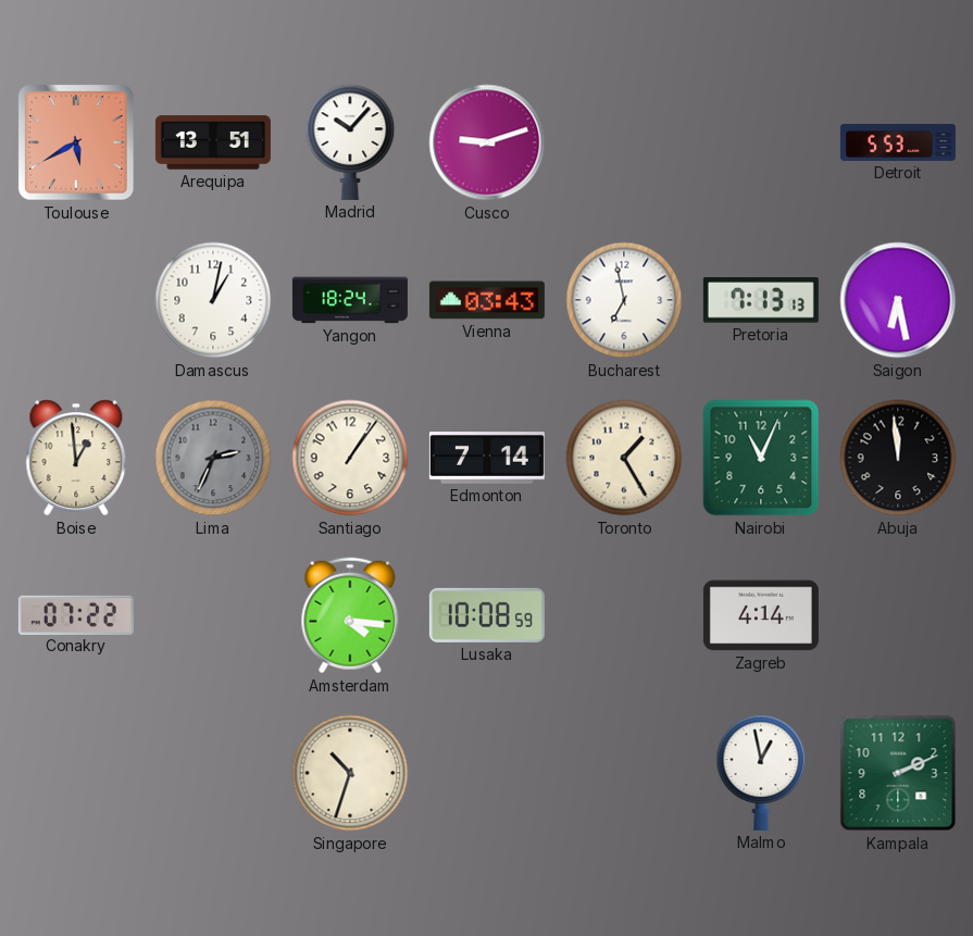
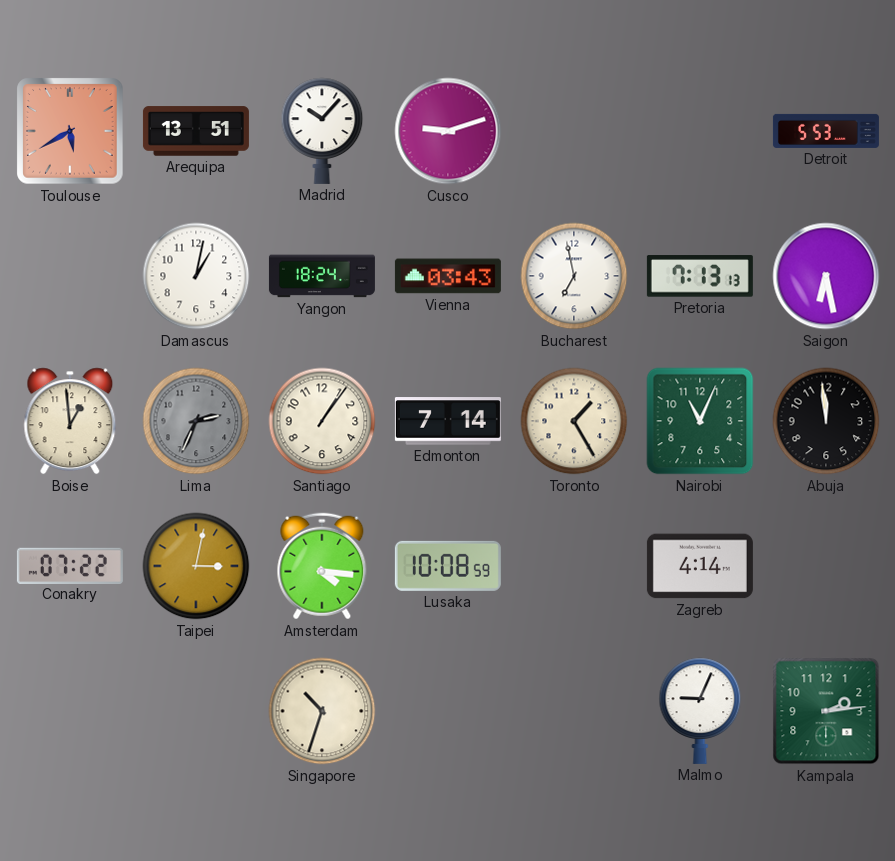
Taipei: none -> 3:02 (196, 566)
Malmo: 12:58 -> 9:04 (700, 711)
Kampala: 2:11 -> 2:14 (826, 711)
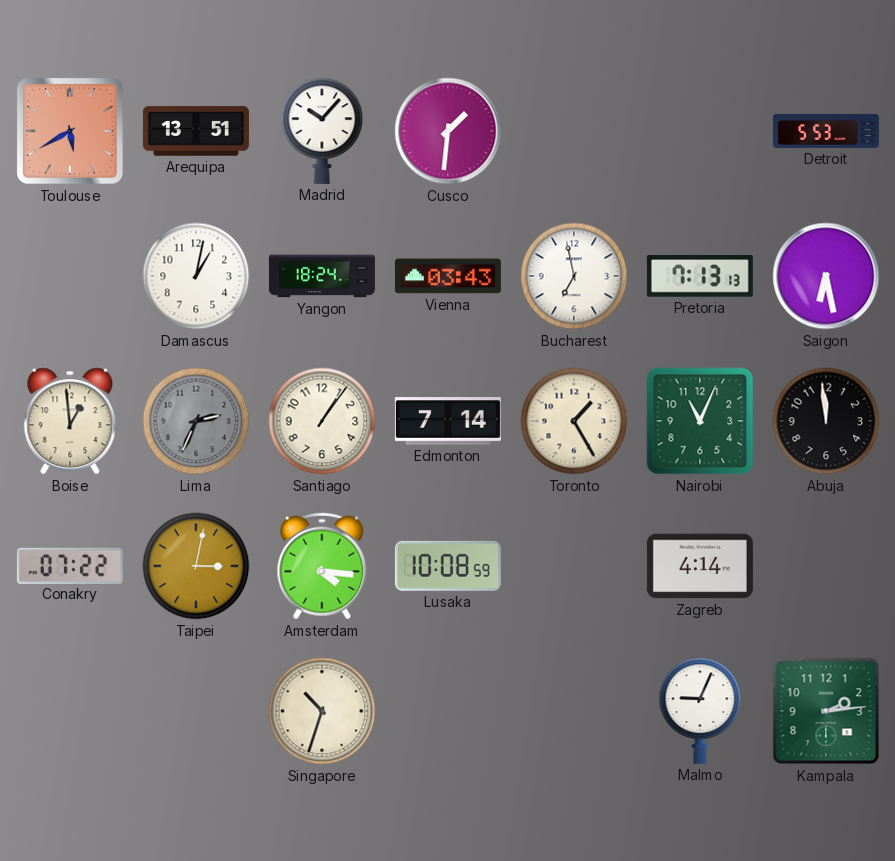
Cusco: 9:12 -> 1:31 (448, 131)
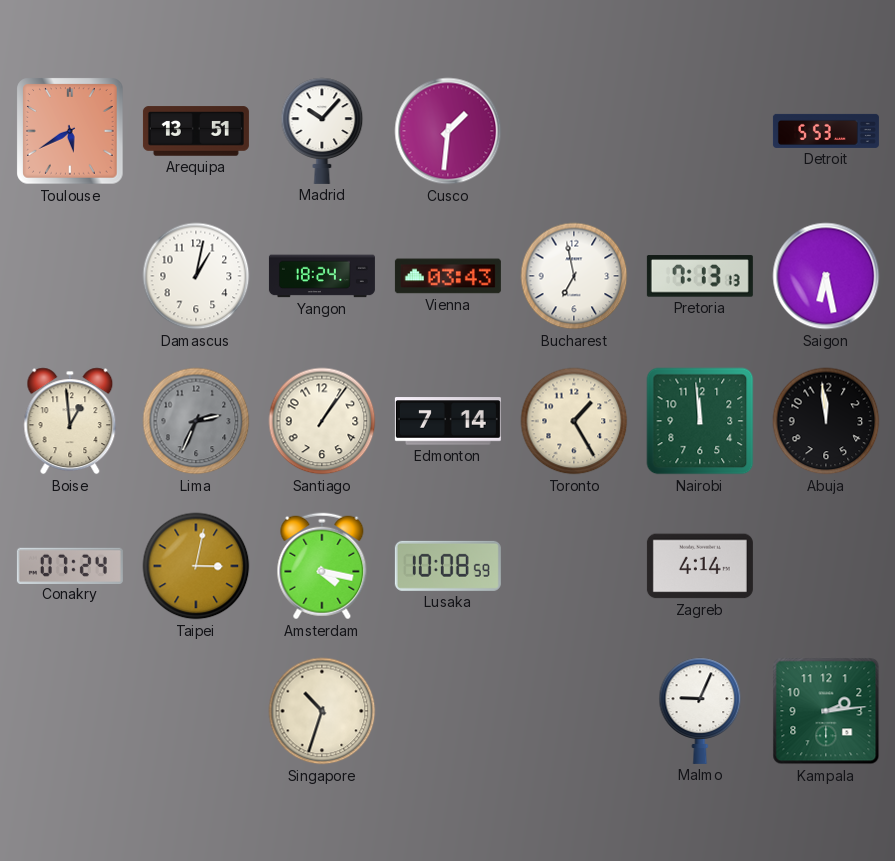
Nairobi: 11:04 -> 11:59 (700, 421)
Conakry: 07:22 -> 07:24 (70, 565)
Amsterdam: 4:16 -> 4:17 (322, 566)
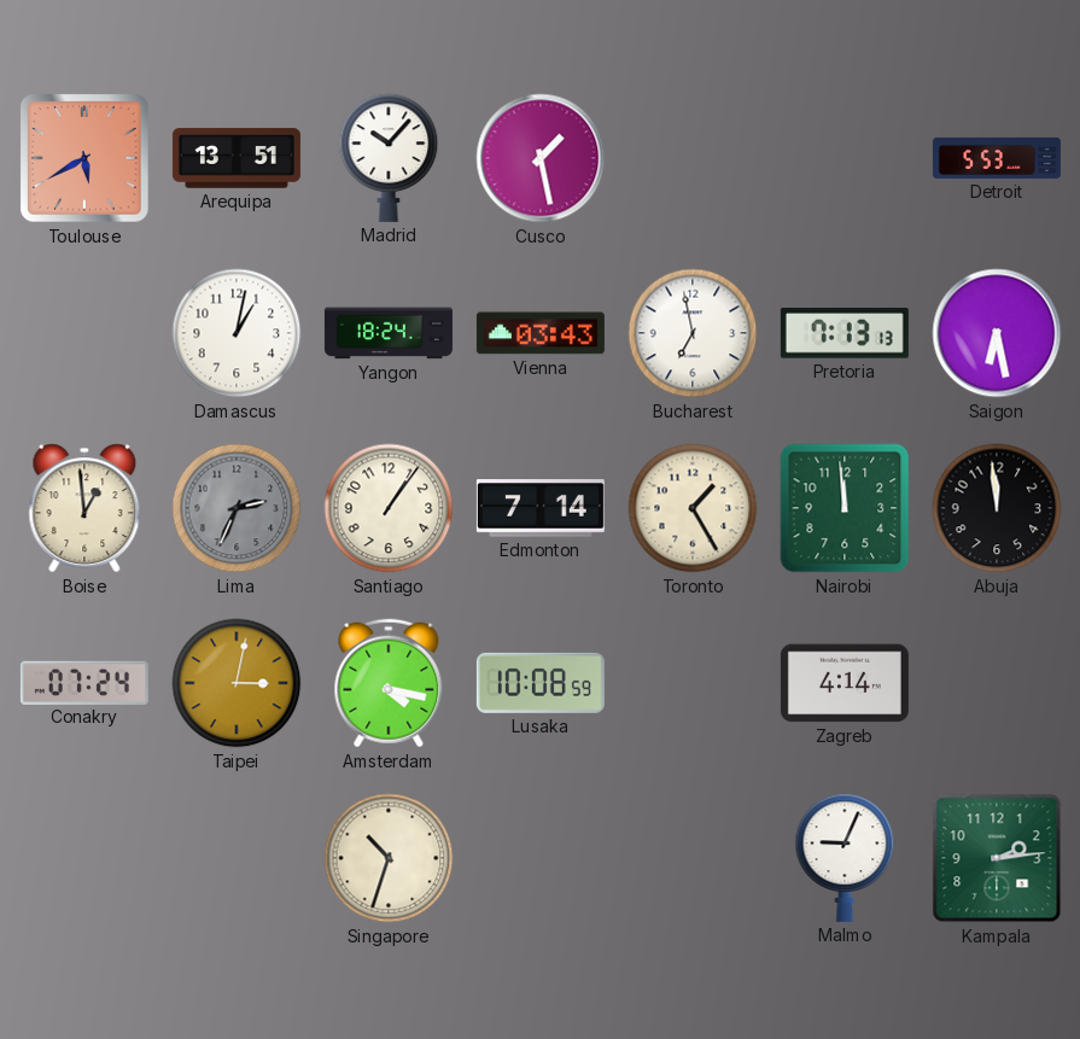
Cusco: 1:31 -> 1:28 (541, 158)
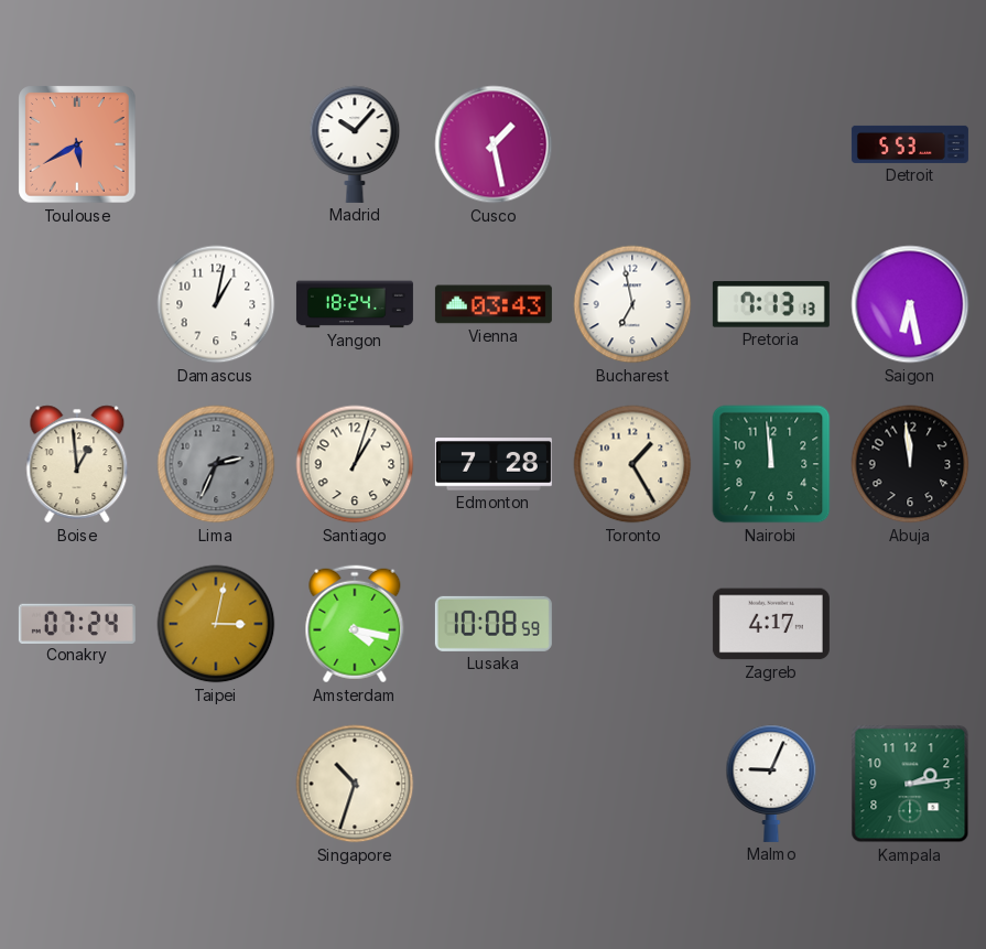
Arequipa: 13:51 -> none (237, 158)
Santiago: 1:06 -> 1:03 (355, 464)
Edmonton: 7:14 -> 7:28 (494, 464)
Zagreb: 4:14 -> 4:17 (771, 624)
